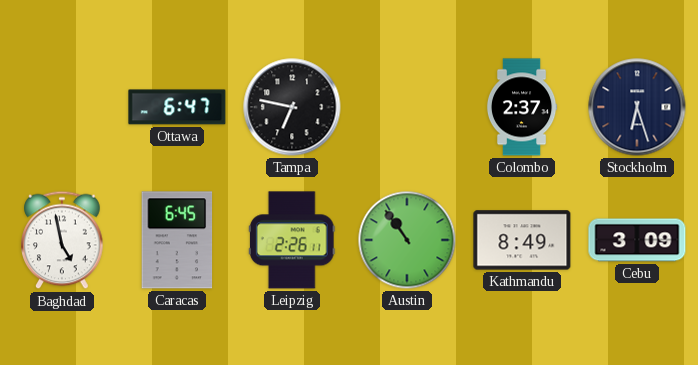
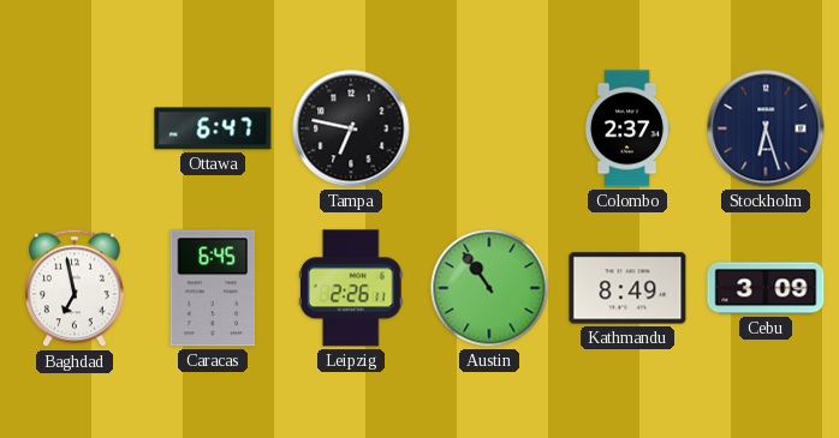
Baghdad: 4:58 -> 6:58 (75, 288)
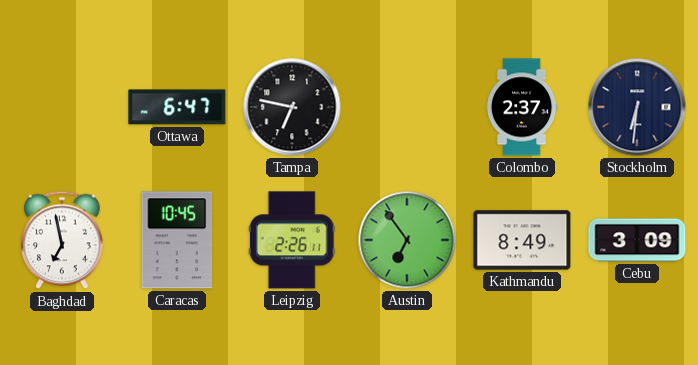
Stockholm: 6:27 -> 6:31 (637, 107)
Caracas: 6:45 -> 10:45 (177, 240)
Austin: 10:54 -> 6:54 (407, 240)
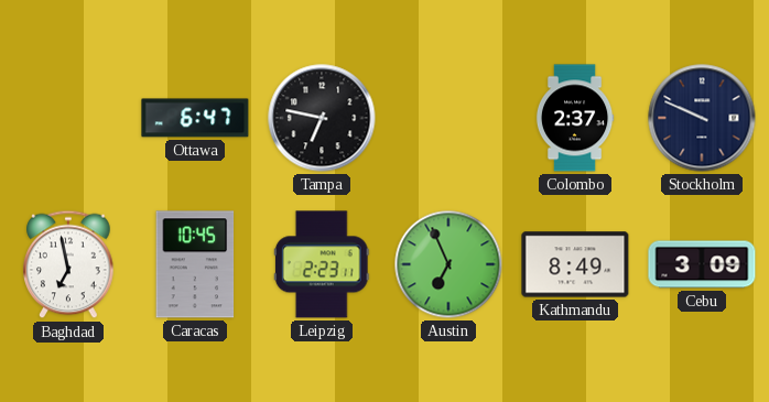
Stockholm: 6:31 -> 9:49 (702, 118)
Leipzig: 2:26 -> 2:23 (322, 264)
Austin: 6:54 -> 6:56 (448, 264)
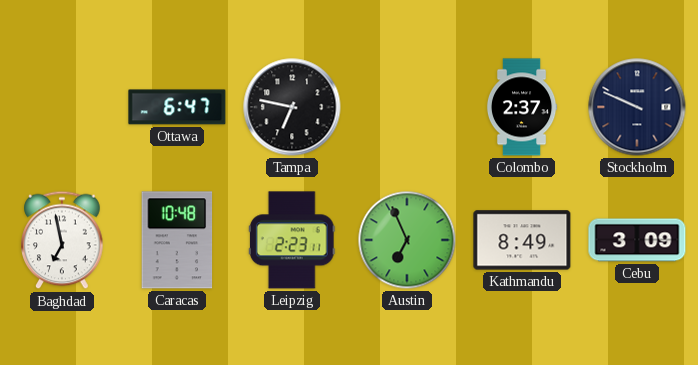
Caracas: 10:45 -> 10:48 (177, 240)
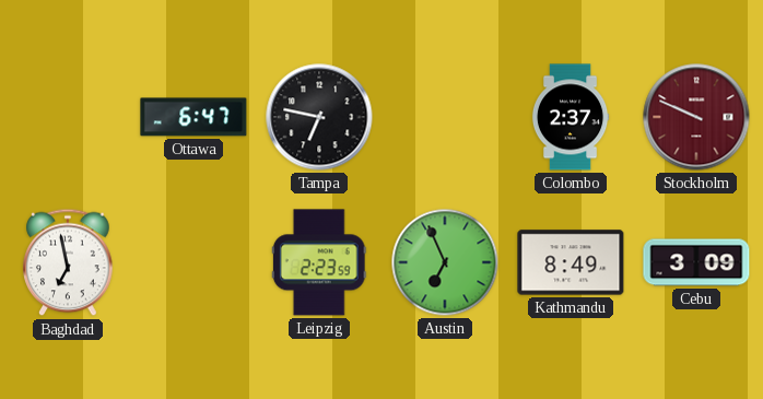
Stockholm dial: navy -> burgundy (696, 117)
Caracas: 10:48 -> none (177, 240)
Leipzig: 2:23:11 -> 2:23:59 (319, 262)
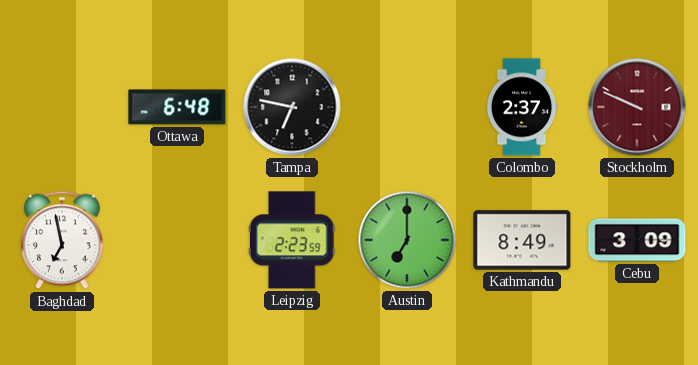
Ottawa: 6:47 -> 6:48 (177, 107)
Austin: 6:56 -> 7:00 (407, 240)
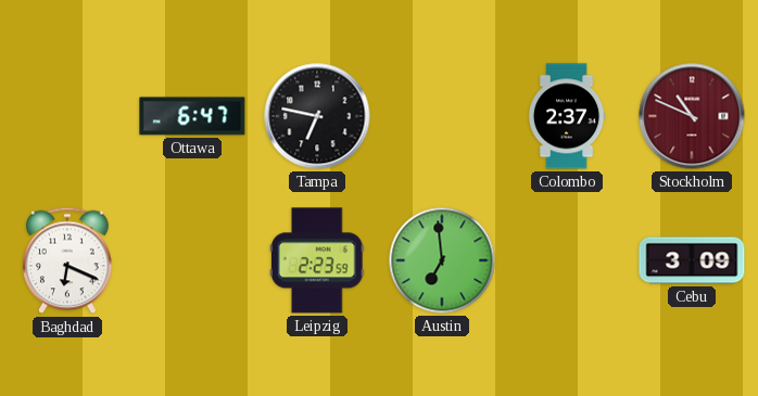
Ottawa: 6:48 -> 6:47 (192, 116)
Stockholm: 9:49 -> 10:49 (692, 116)
Baghdad: 6:58 -> 6:19 (67, 260)
Austin: 7:00 -> 6:59 (442, 260)
Kathmandu: 8:49 -> none (522, 240)
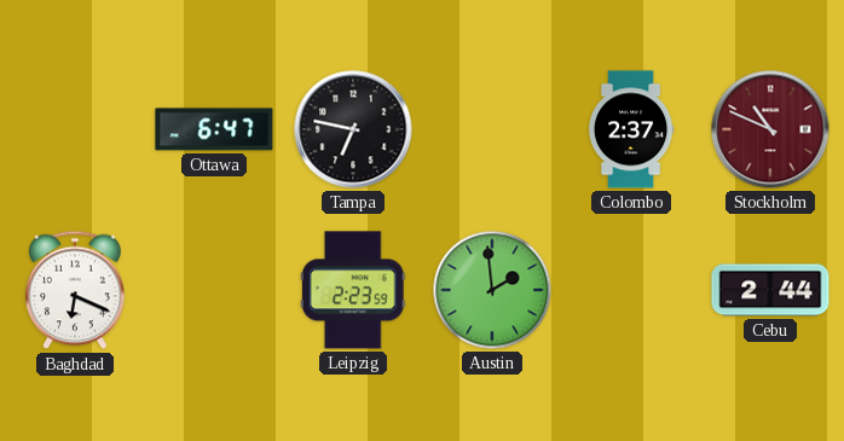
Austin: 6:59 -> 1:59 (492, 290)
Cebu: 3:09 -> 2:44 (770, 290)
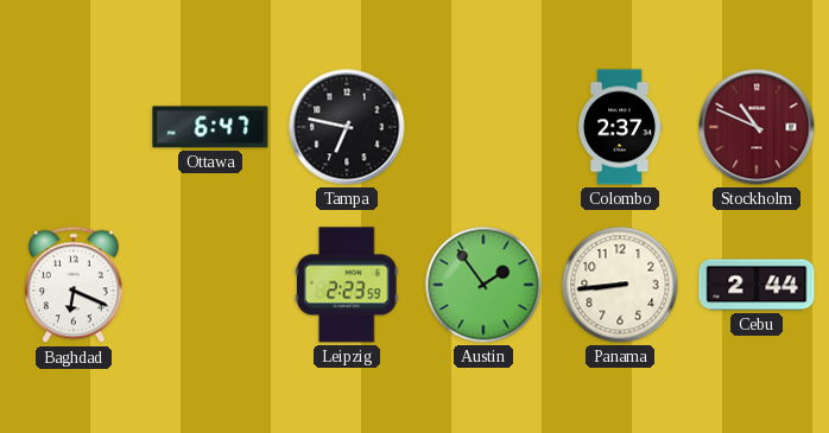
Austin: 1:59 -> 1:54 (483, 285)
Panama: none -> 8:44 (620, 285)
